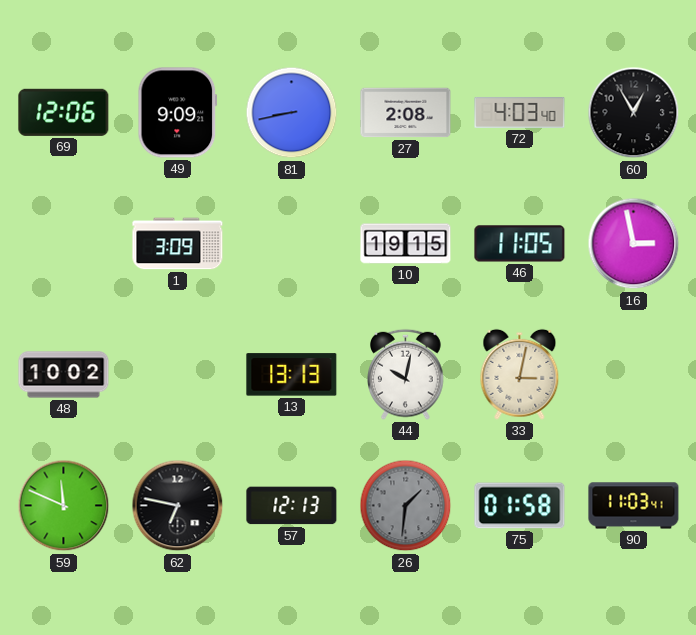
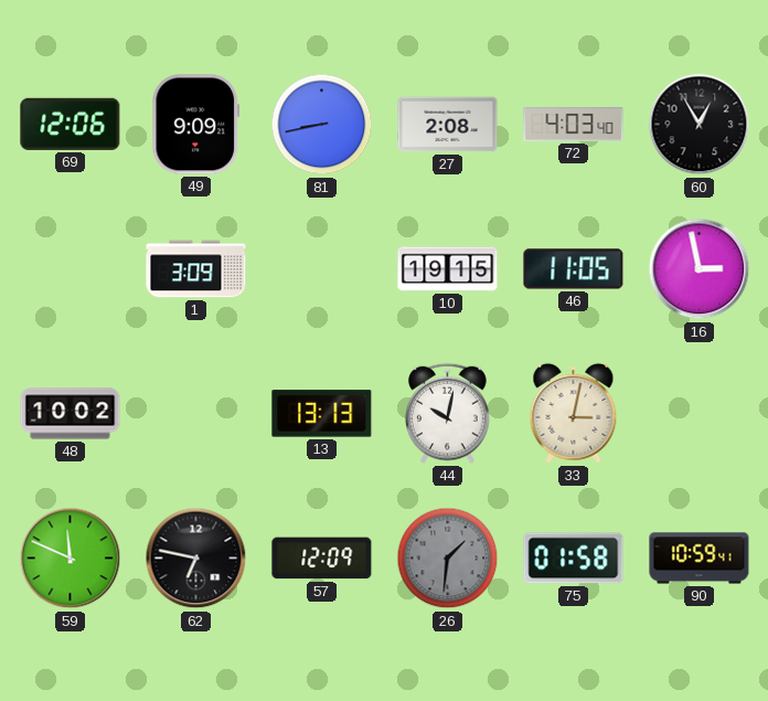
57: 12:13 -> 12:09 (322, 559)
90: 11:03 -> 10:59 (700, 559)
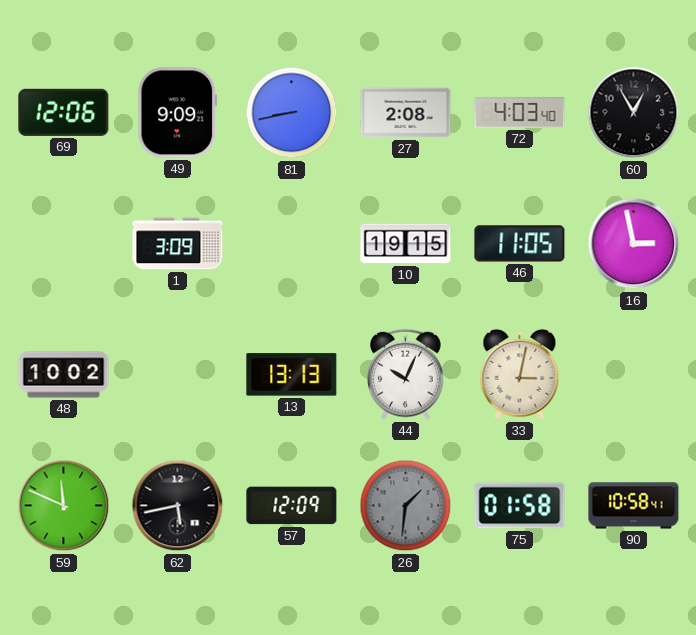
44: 10:02 -> 10:04 (406, 374)
62: 6:47 -> 5:43 (178, 506)
90: 10:59 -> 10:58 (634, 506)
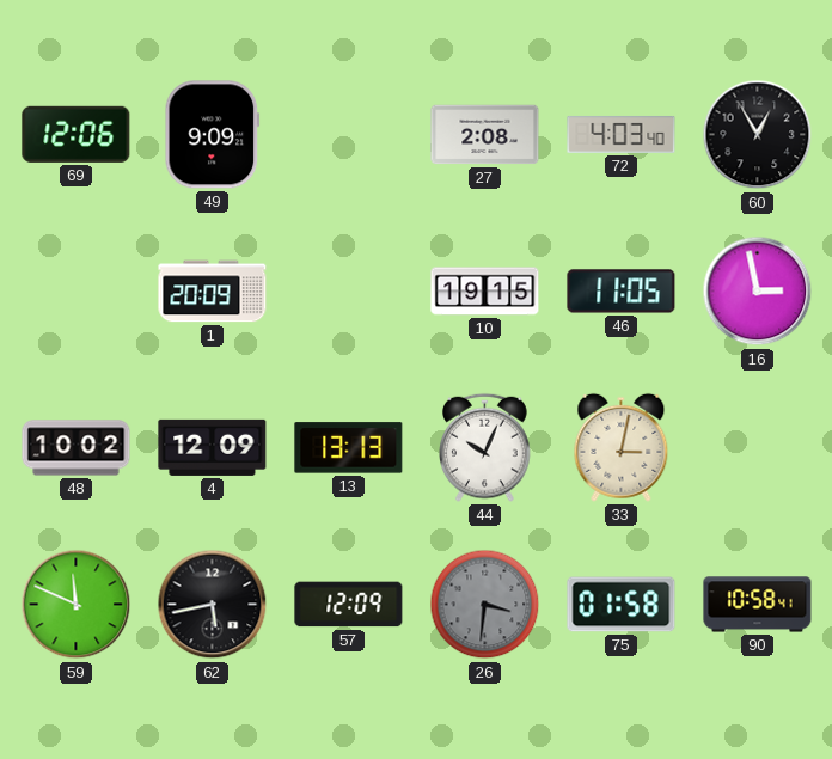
81: 8:43 -> none (292, 113)
1: 3:09 -> 20:09 (213, 292)
4: none -> 12:09 (213, 447)
26: 1:31 -> 3:31 (485, 605)
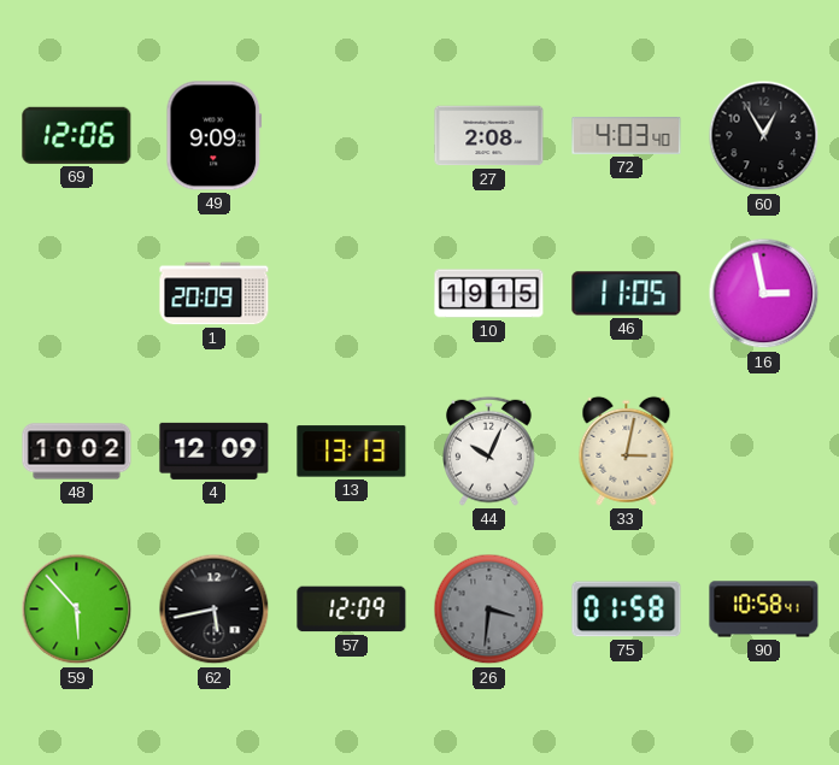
59: 11:49 -> 5:53 (77, 610)
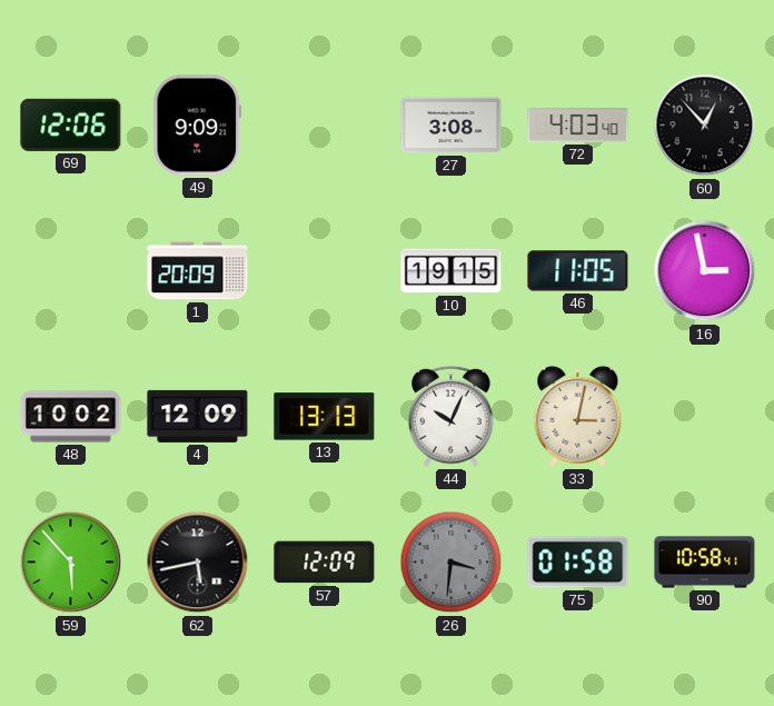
27: 2:08 -> 3:08 (451, 126)
60: 12:55 -> 12:53 (705, 126)
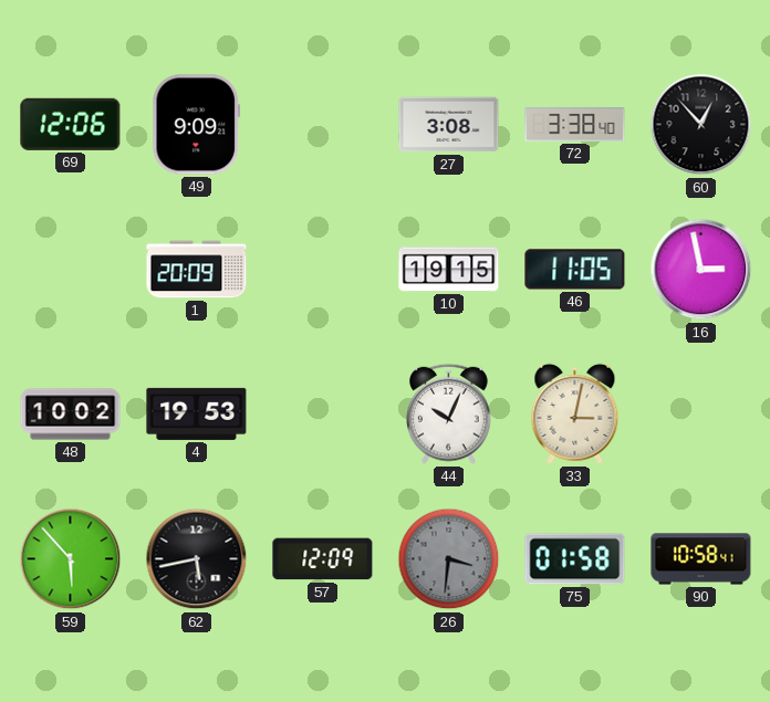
72: 4:03 -> 3:38 (575, 124)
4: 12:09 -> 19:53 (197, 413)
13: 13:13 -> none (325, 417)
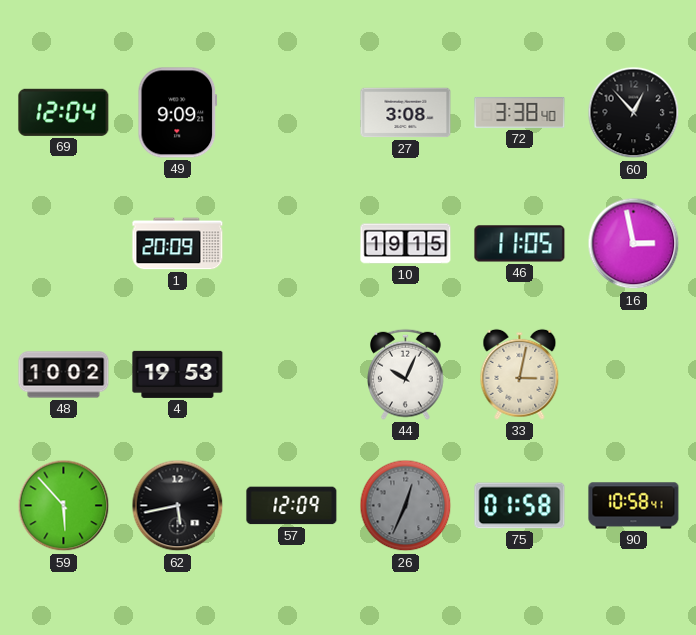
69: 12:06 -> 12:04 (64, 112)
26: 3:31 -> 12:34 (406, 506)
